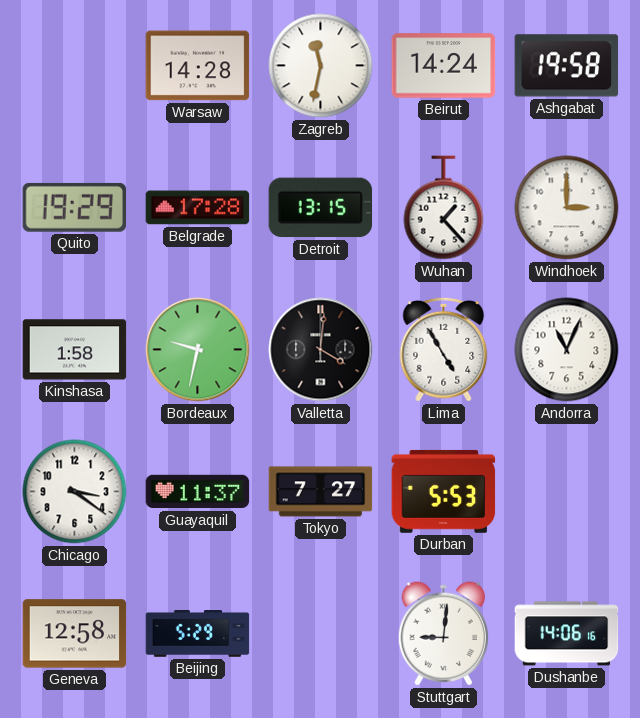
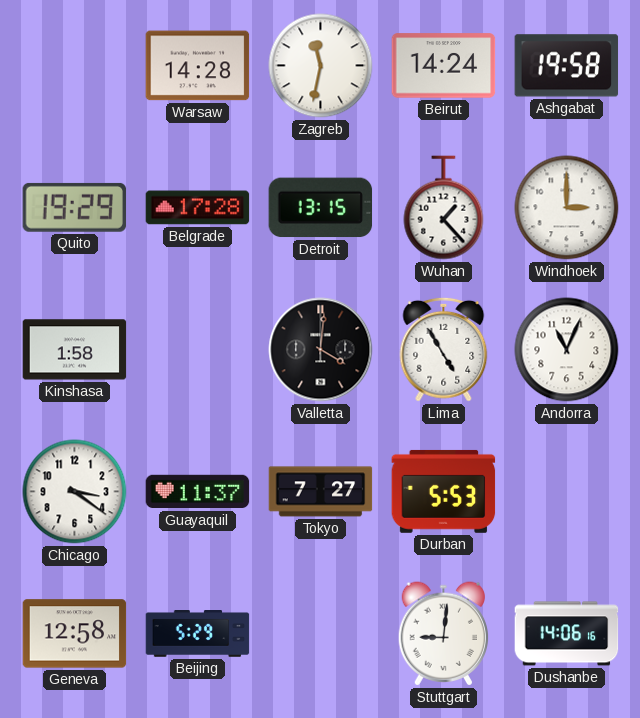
Bordeaux: 9:32 -> none (198, 350)
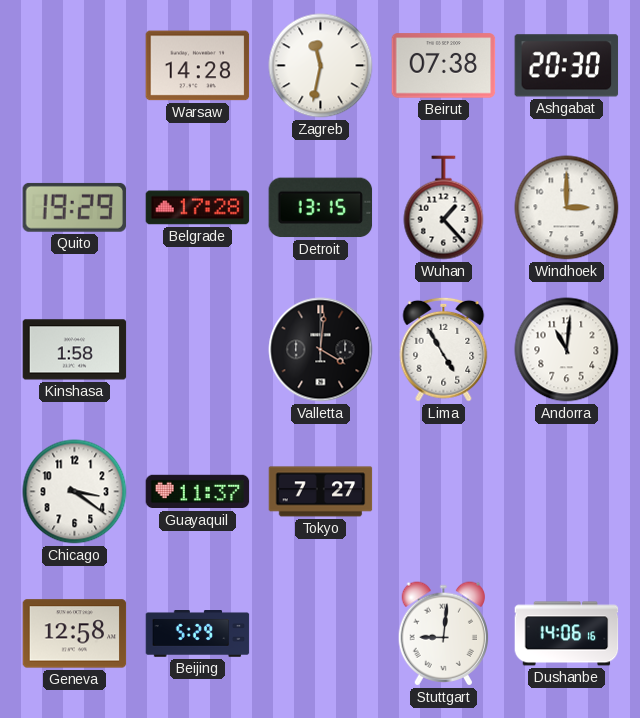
Beirut: 14:24 -> 07:38 (444, 66)
Ashgabat: 19:58 -> 20:30 (567, 66)
Andorra: 11:04 -> 11:01 (567, 350)
Durban: 5:53 -> none (444, 491)
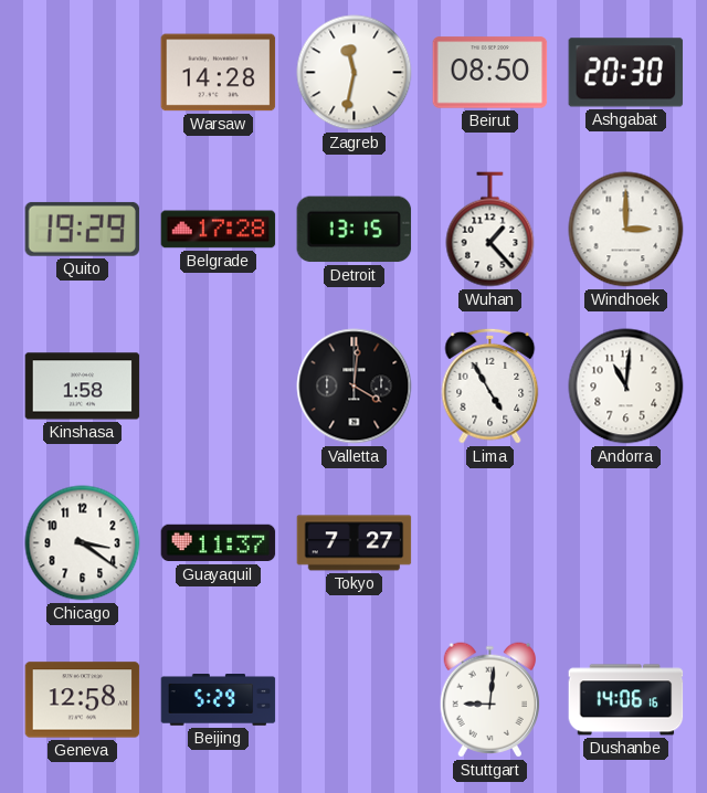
Beirut: 07:38 -> 08:50 (490, 73)
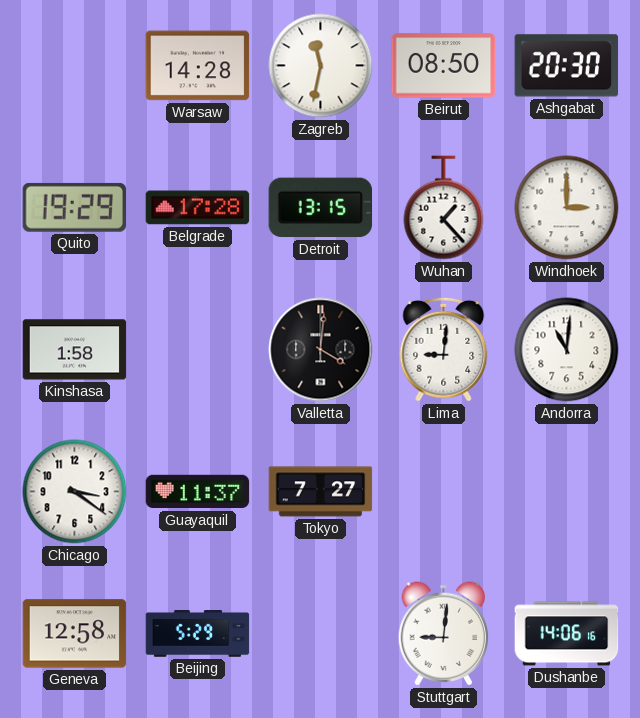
Lima: 4:55 -> 9:01 (444, 349)
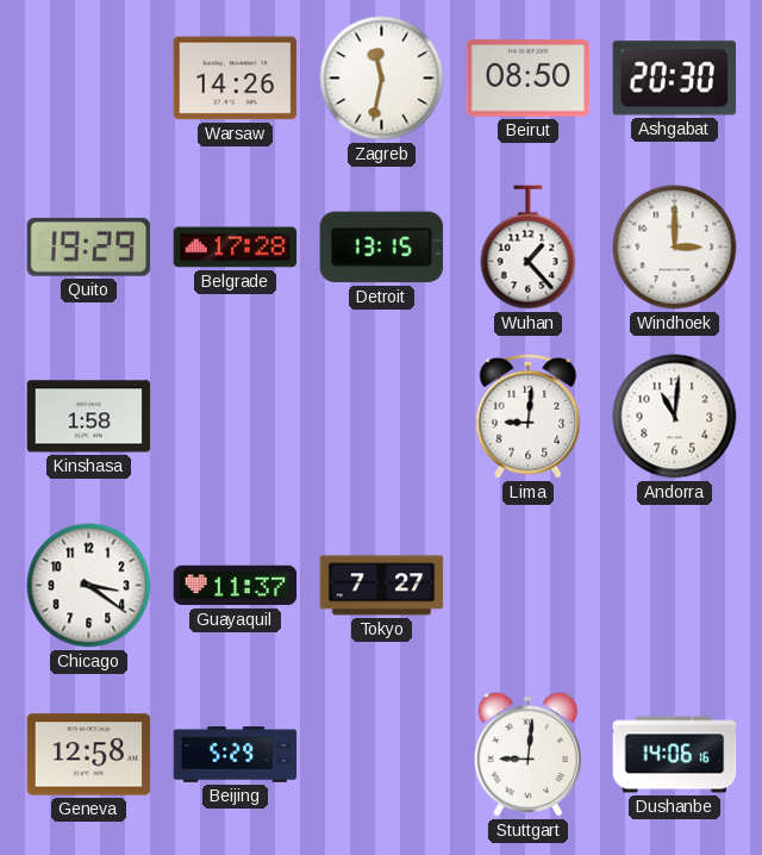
Warsaw: 14:28 -> 14:26 (236, 79)
Valletta: 4:01 -> none (321, 350)
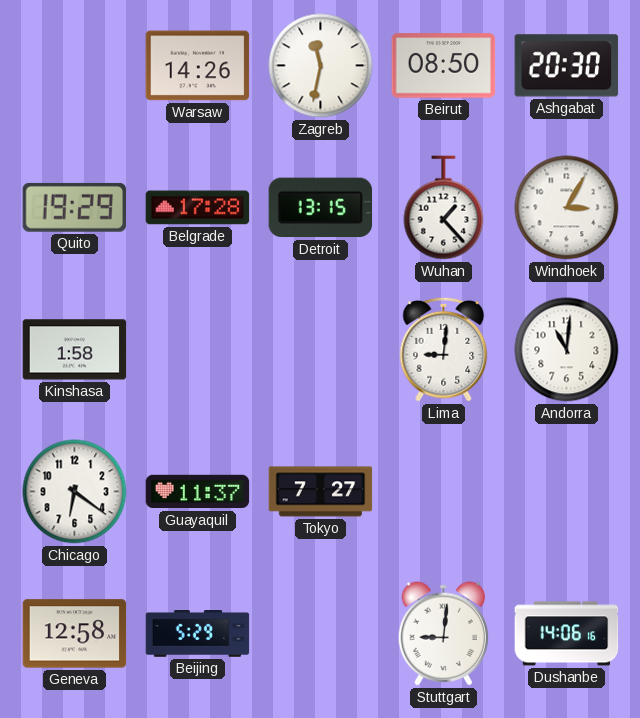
Windhoek: 3:00 -> 3:05 (567, 208)
Chicago: 3:21 -> 6:21 (75, 492)
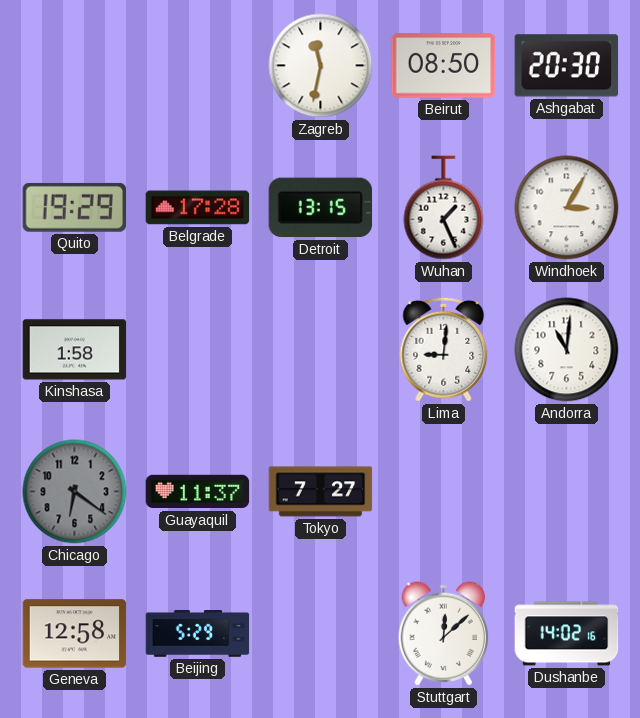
Warsaw: 14:26 -> none (198, 66)
Wuhan: 1:23 -> 1:26 (444, 208)
Chicago dial: white -> grey (75, 492)
Stuttgart: 9:01 -> 12:08 (443, 634)
Dushanbe: 14:06 -> 14:02 (567, 634)
